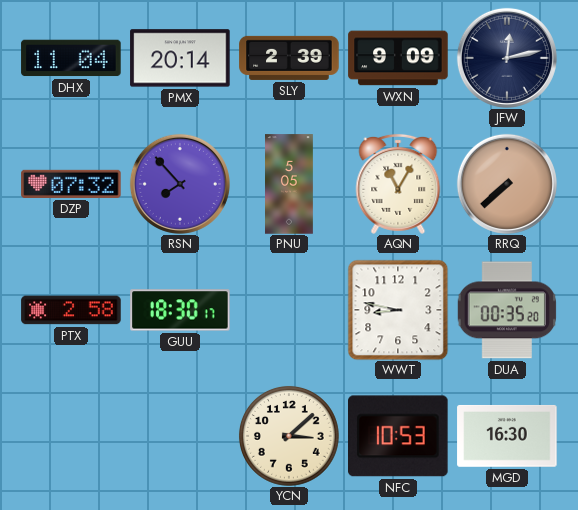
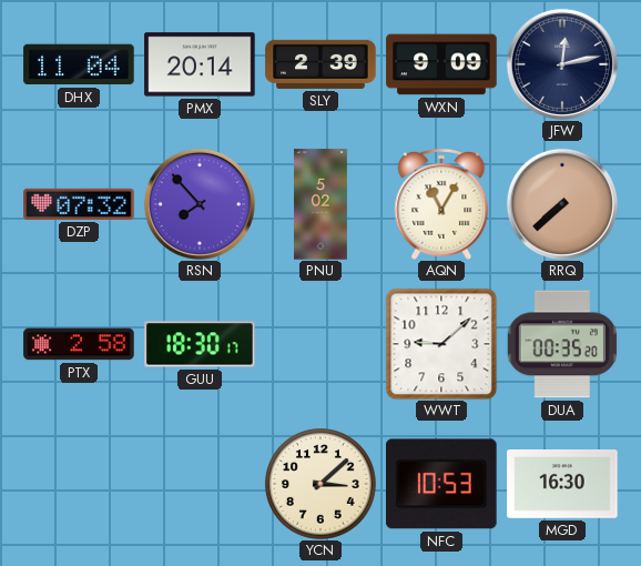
PNU: 5:05 -> 5:02 (322, 204)
WWT: 8:47 -> 9:08 (441, 344)
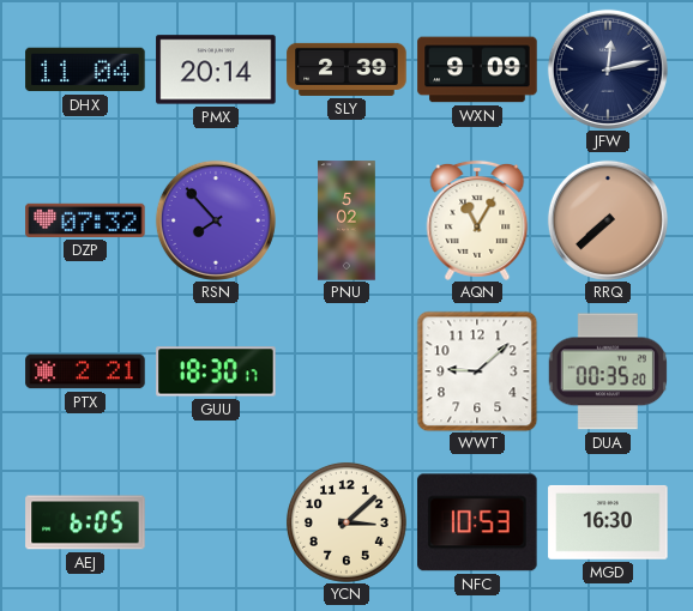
PTX: 2:58 -> 2:21 (85, 371)
AEJ: none -> 6:05 (85, 522)
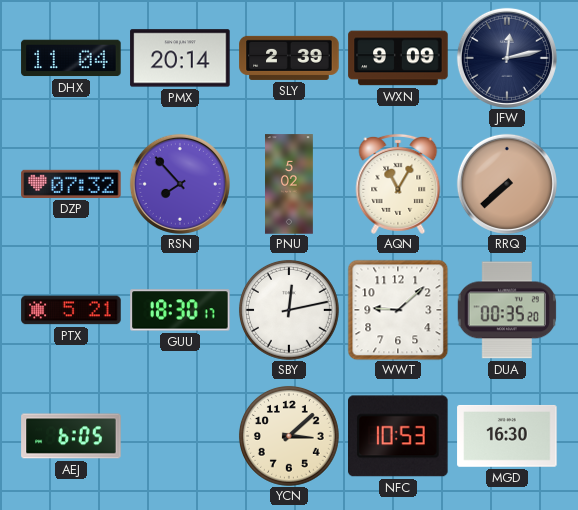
PTX: 2:21 -> 5:21 (71, 310)
SBY: none -> 12:13 (289, 310)
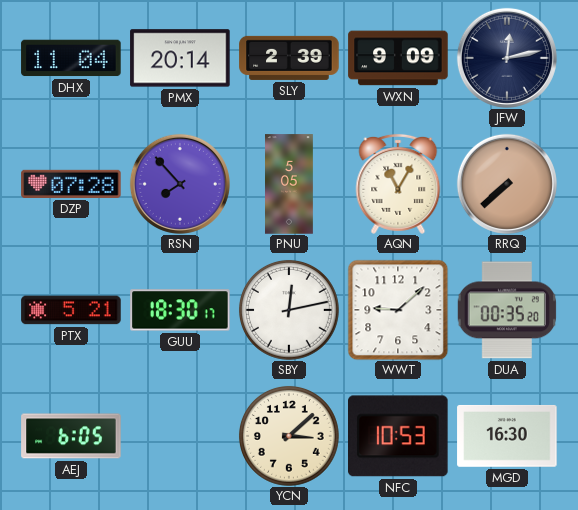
DZP: 07:32 -> 07:28 (71, 184)
PNU: 5:02 -> 5:05 (290, 184)
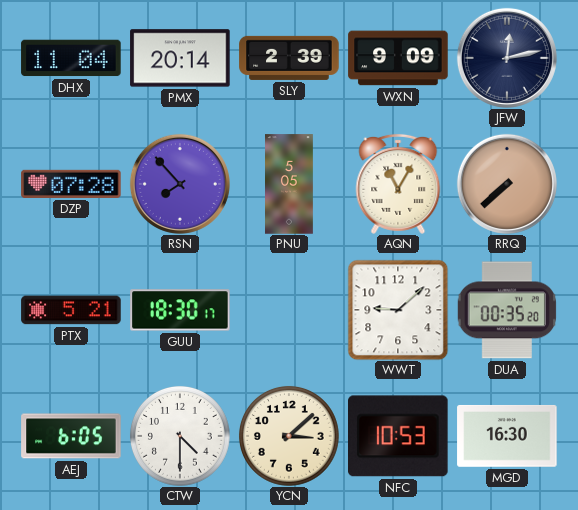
SBY: 12:13 -> none (289, 310)
CTW: none -> 4:30 (180, 436)
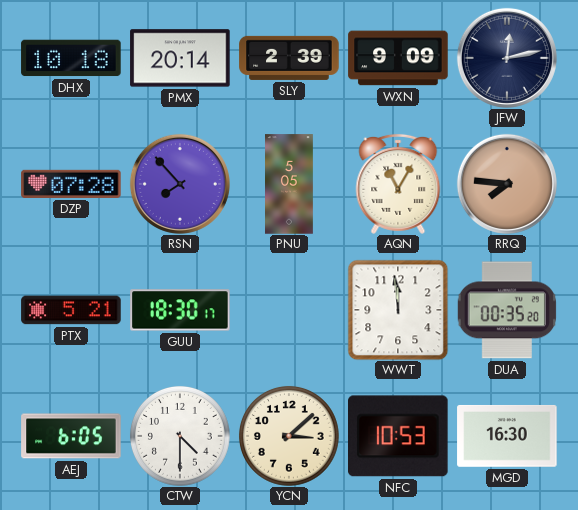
DHX: 11:04 -> 10:18 (71, 58)
RRQ: 7:38 -> 7:46 (507, 184)
WWT: 9:08 -> 11:59 (398, 310)
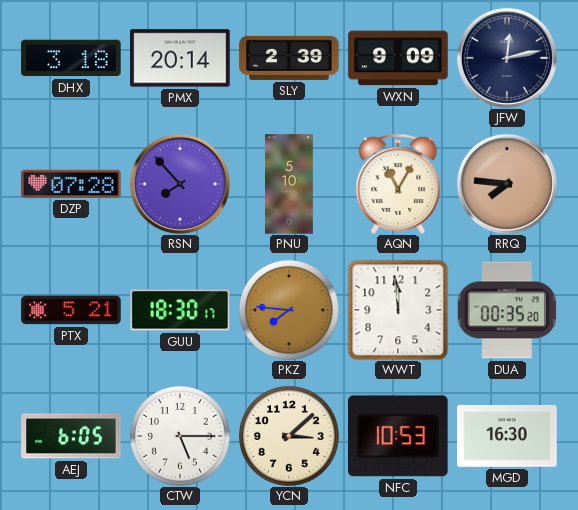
DHX: 10:18 -> 3:18 (71, 58)
PNU: 5:05 -> 5:10 (290, 184)
PKZ: none -> 7:46 (289, 310)
CTW: 4:30 -> 5:15 (180, 436)
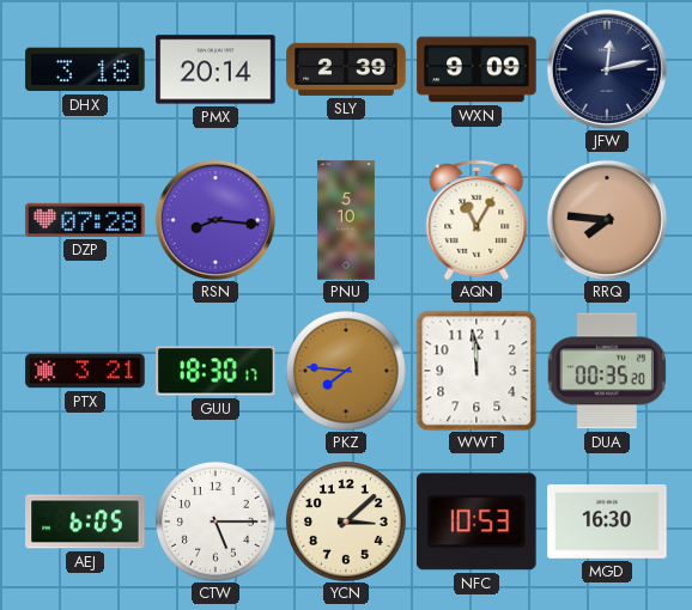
RSN: 7:53 -> 8:16 (216, 220)
PTX: 5:21 -> 3:21 (85, 371)
